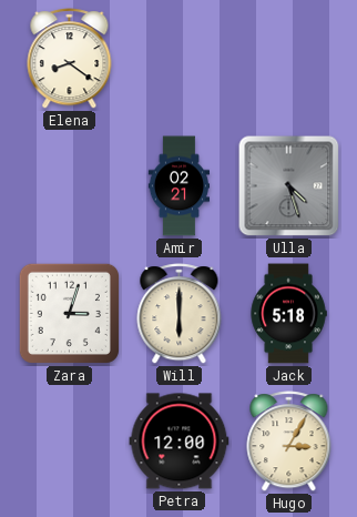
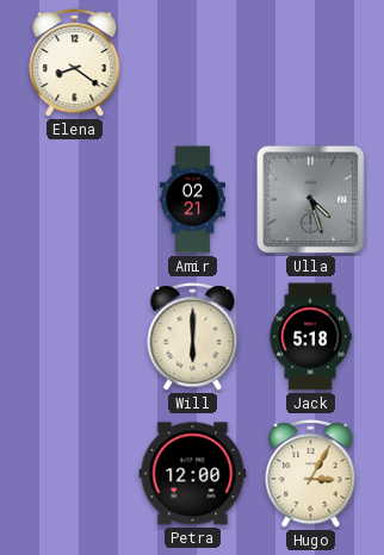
Zara: 3:03 -> none (69, 313)
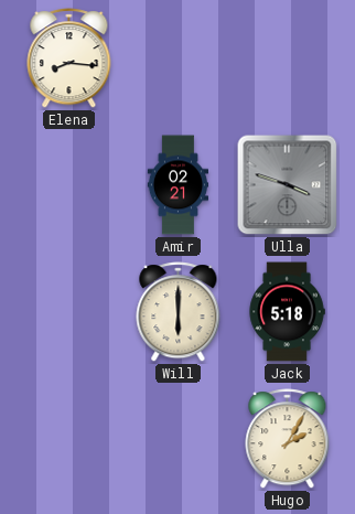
Elena: 8:21 -> 8:16 (69, 58)
Ulla: 4:27 -> 3:48 (288, 185)
Petra: 12:00 -> none (193, 474)
Hugo: 3:05 -> 2:05 (288, 439)
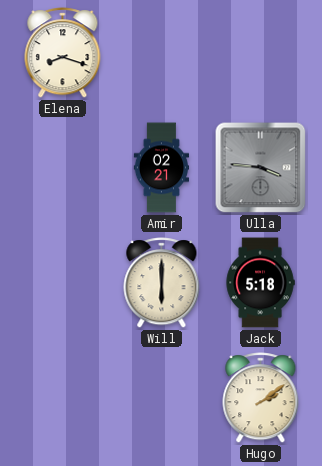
Elena: 8:16 -> 8:18 (63, 53)
Ulla: 3:48 -> 3:46 (261, 168)
Hugo: 2:05 -> 2:09 (261, 398)
